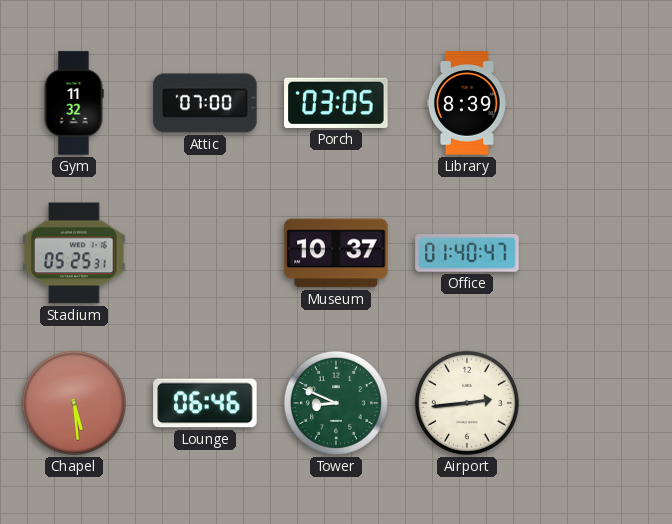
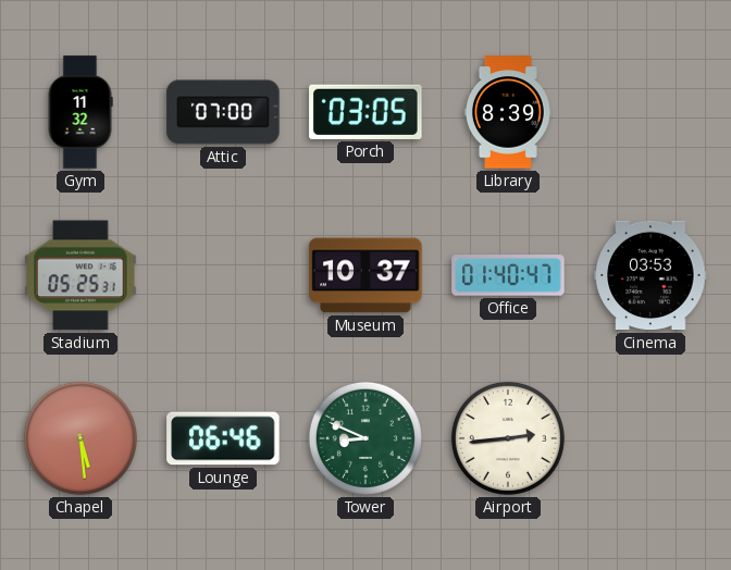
Cinema: none -> 03:53 (651, 275)
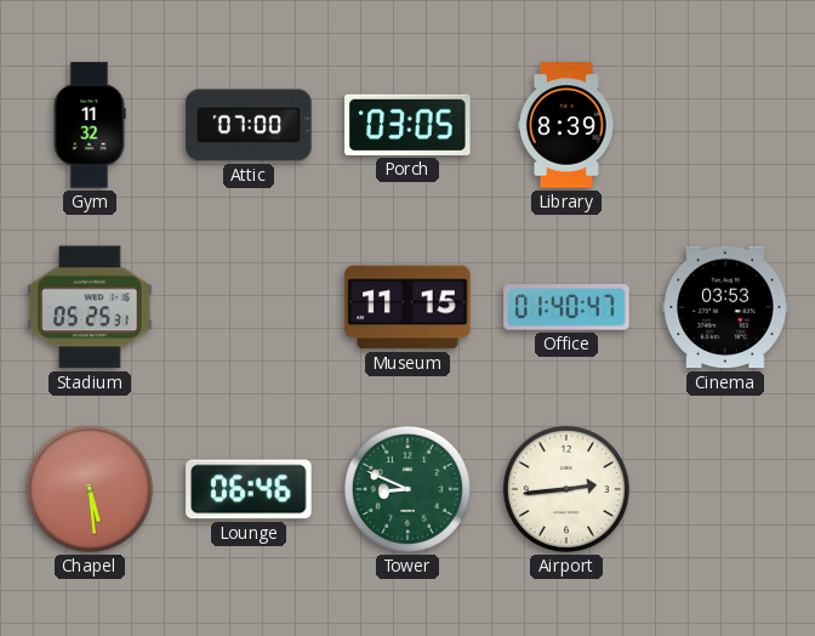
Museum: 10:37 -> 11:15 (407, 307)
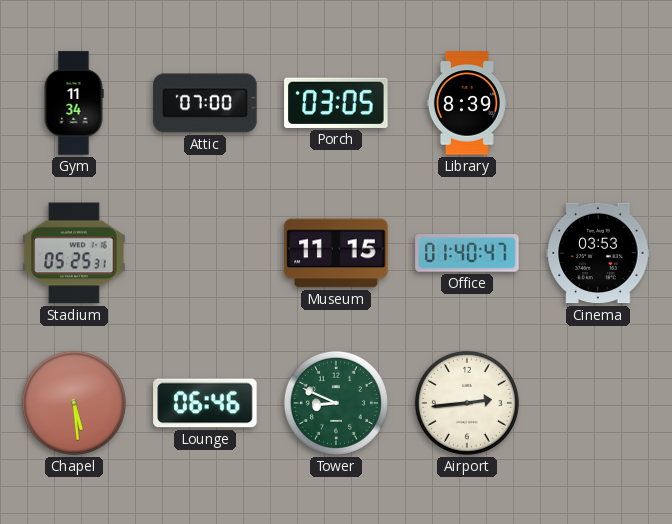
Gym: 11:32 -> 11:34 (74, 103)
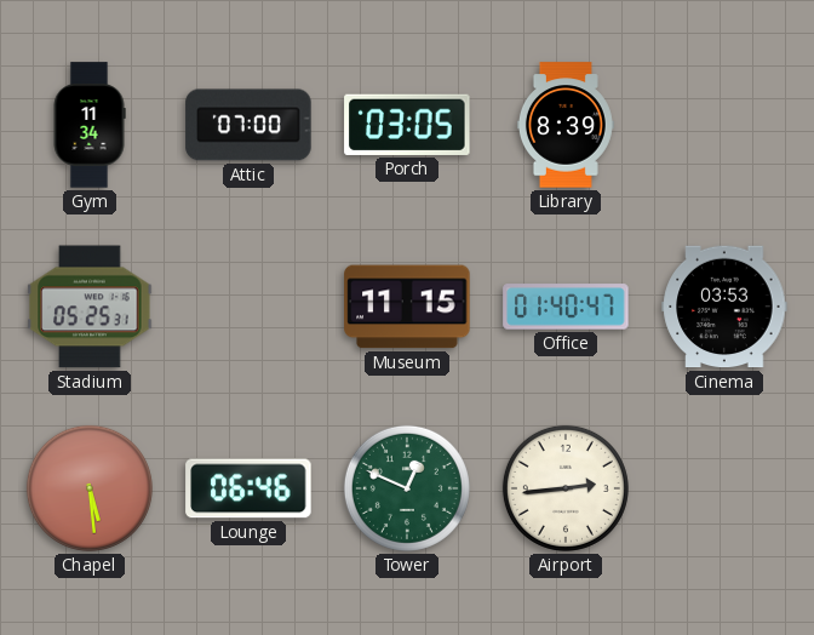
Tower: 8:49 -> 12:49 (407, 488)
